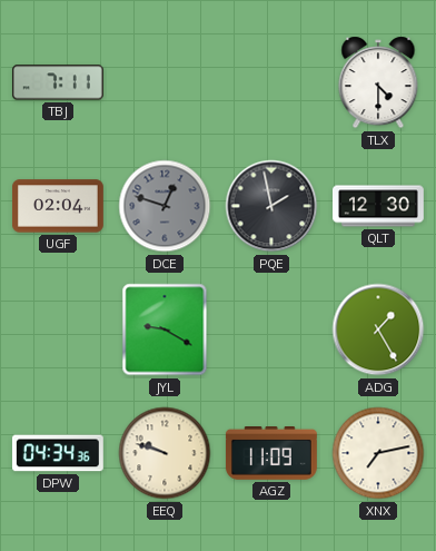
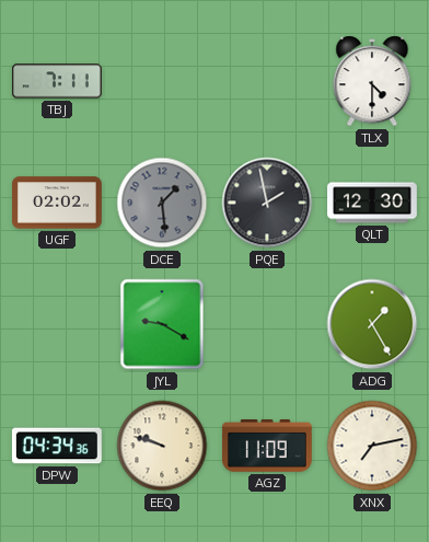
UGF: 02:04 -> 02:02 (58, 203)
DCE: 12:48 -> 1:29 (162, 203)
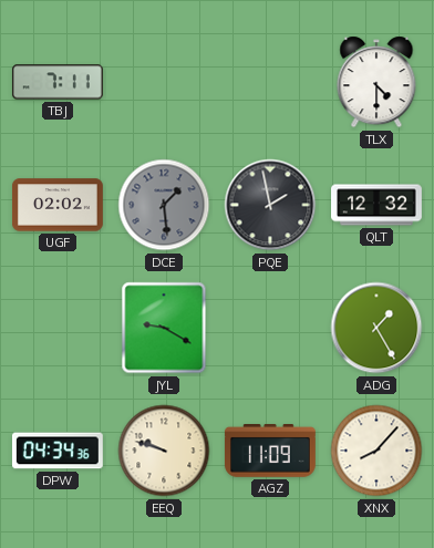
QLT: 12:30 -> 12:32 (378, 205)
XNX: 7:13 -> 8:07 (376, 451)
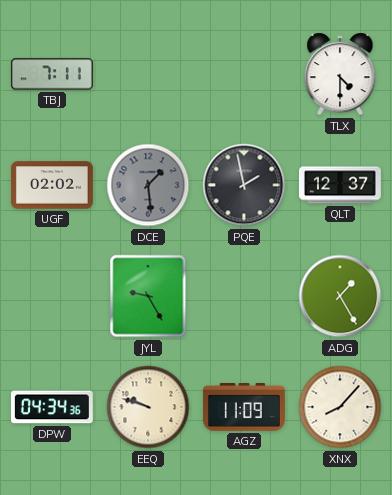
QLT: 12:32 -> 12:37 (341, 185)
JYL: 9:20 -> 9:25 (148, 296)
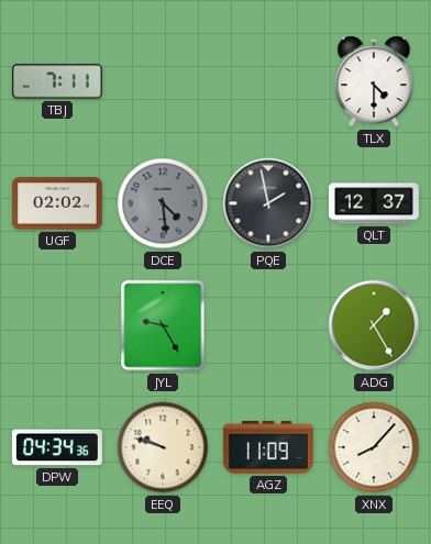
DCE: 1:29 -> 4:29 (163, 203)
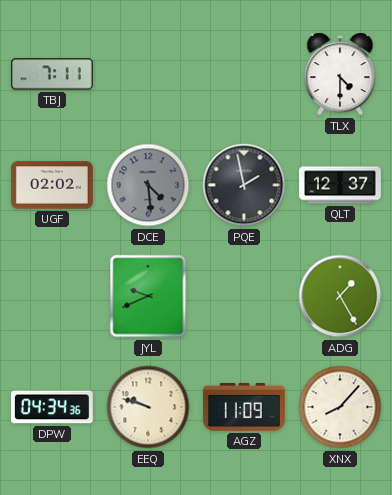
JYL: 9:25 -> 9:41 (148, 296)
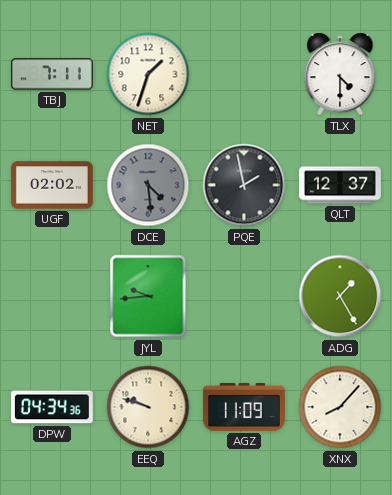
NET: none -> 1:33 (148, 74)
JYL: 9:41 -> 9:44 (148, 296)
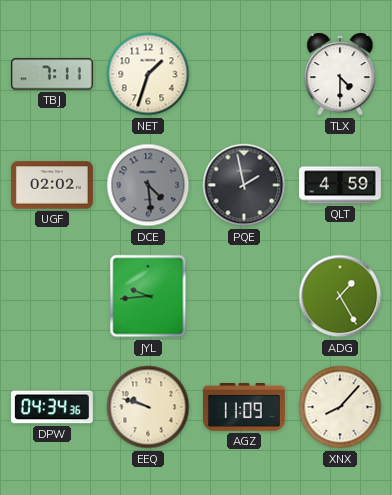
QLT: 12:37 -> 4:59 (341, 185)
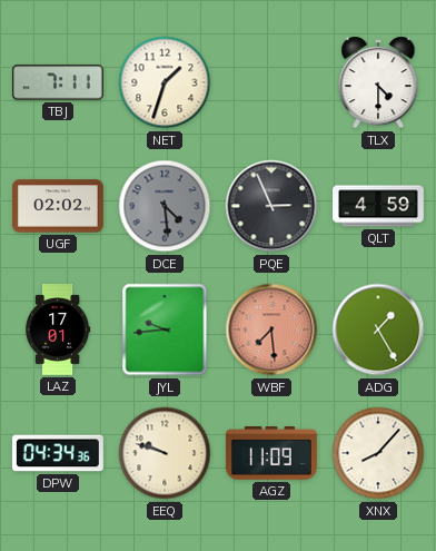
PQE: 1:58 -> 2:56 (271, 206)
LAZ: none -> 17:01 (59, 331)
WBF: none -> 7:29 (271, 329)
